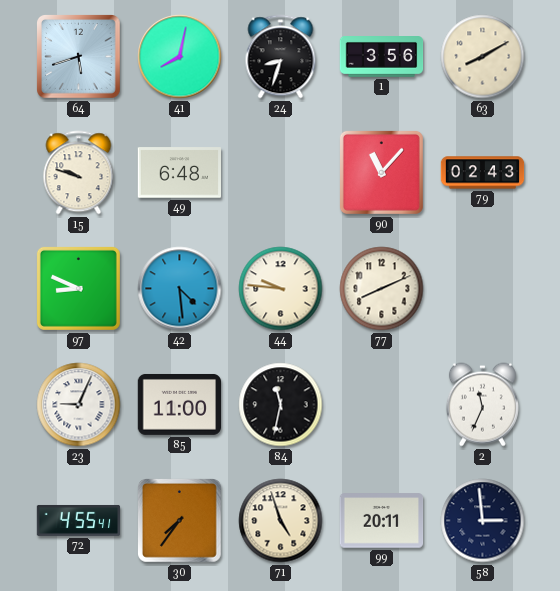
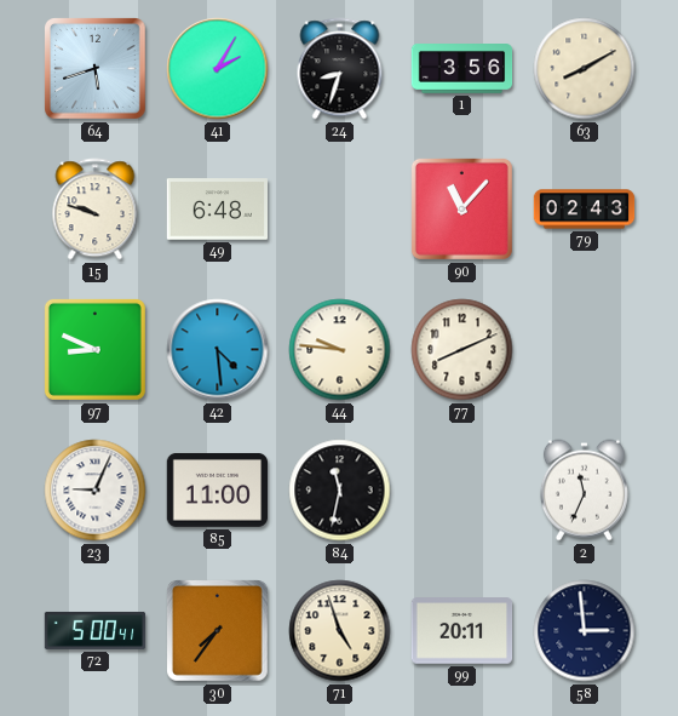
41: 8:02 -> 2:05 (218, 69)
72: 4:55 -> 5:00 (96, 630)
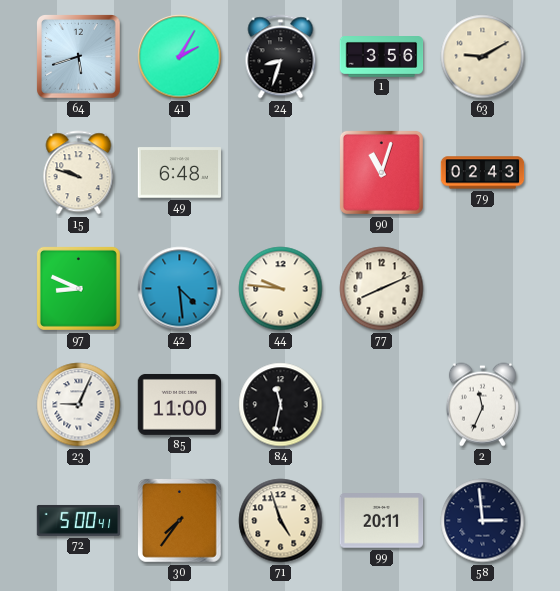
63: 8:10 -> 9:10 (483, 57)
90: 11:07 -> 11:03 (381, 172)
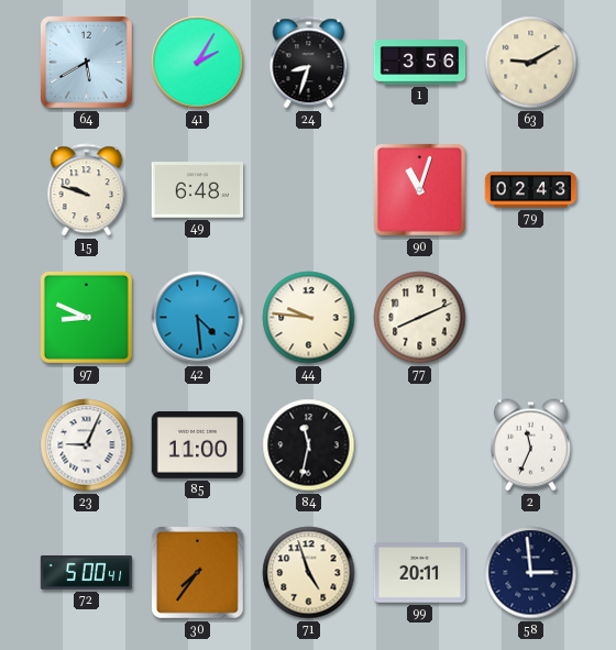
64: 5:42 -> 5:40 (87, 63)
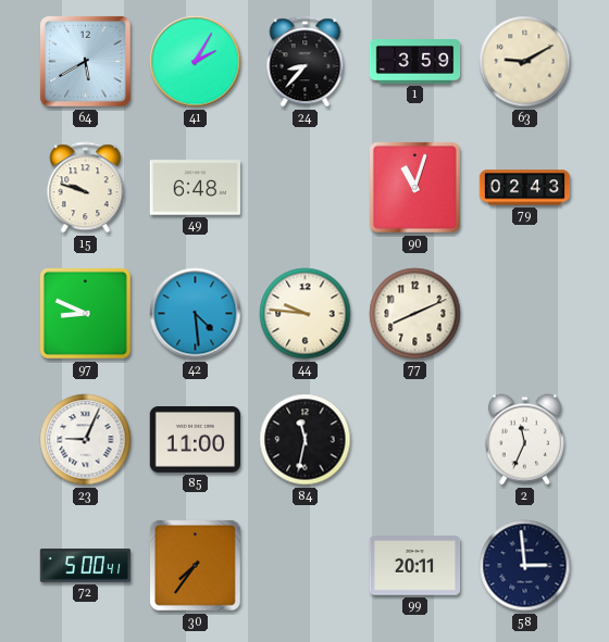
24: 8:33 -> 8:37 (306, 62)
1: 3:56 -> 3:59 (415, 62)
71: 4:57 -> none (309, 573)
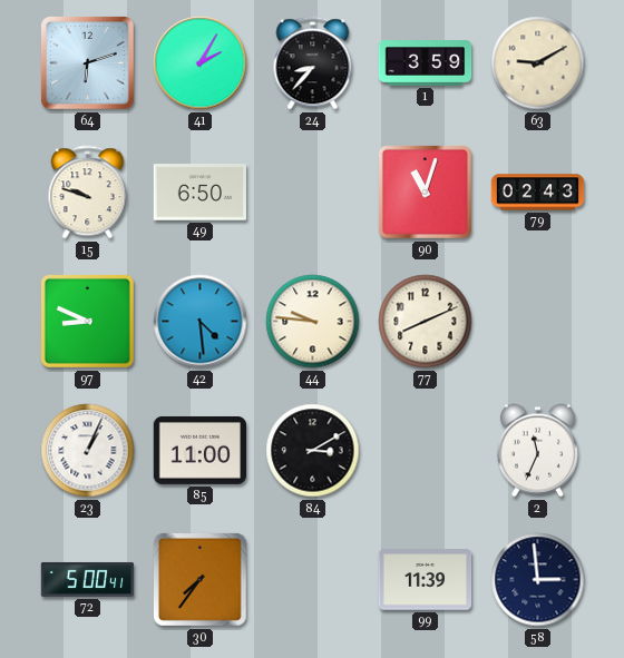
64: 5:40 -> 6:12 (88, 63)
49: 6:48 -> 6:50 (201, 193)
23: 9:04 -> 1:04 (88, 451)
84: 11:32 -> 3:10 (313, 451)
99: 20:11 -> 11:39 (426, 580)
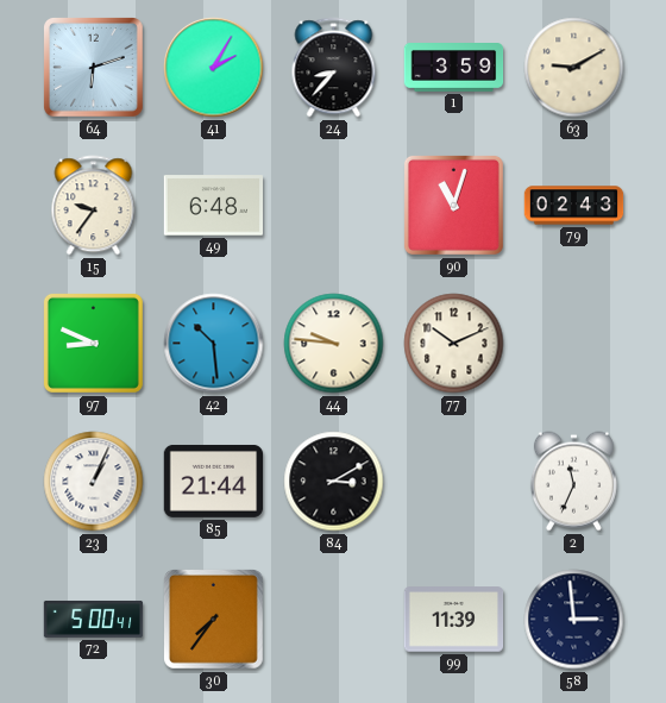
15: 9:48 -> 9:36 (94, 206)
49: 6:50 -> 6:48 (214, 206)
42: 4:29 -> 10:29 (214, 344)
77: 8:11 -> 10:11 (454, 344)
85: 11:00 -> 21:44 (213, 481)
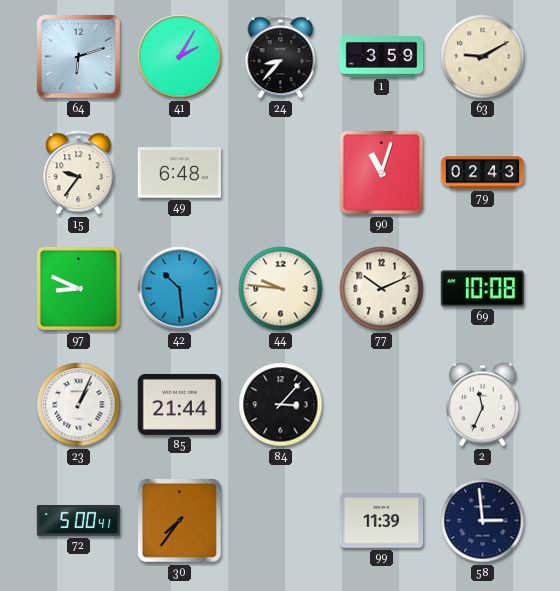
69: none -> 10:08 (482, 289)
84: 3:10 -> 3:07 (281, 405)
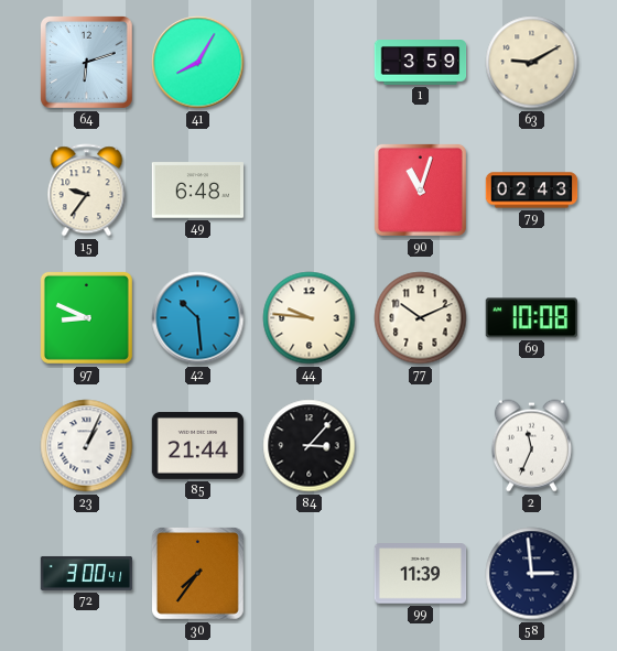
41: 2:05 -> 8:05 (198, 63)
24: 8:37 -> none (281, 57)
72: 5:00 -> 3:00 (87, 573)
